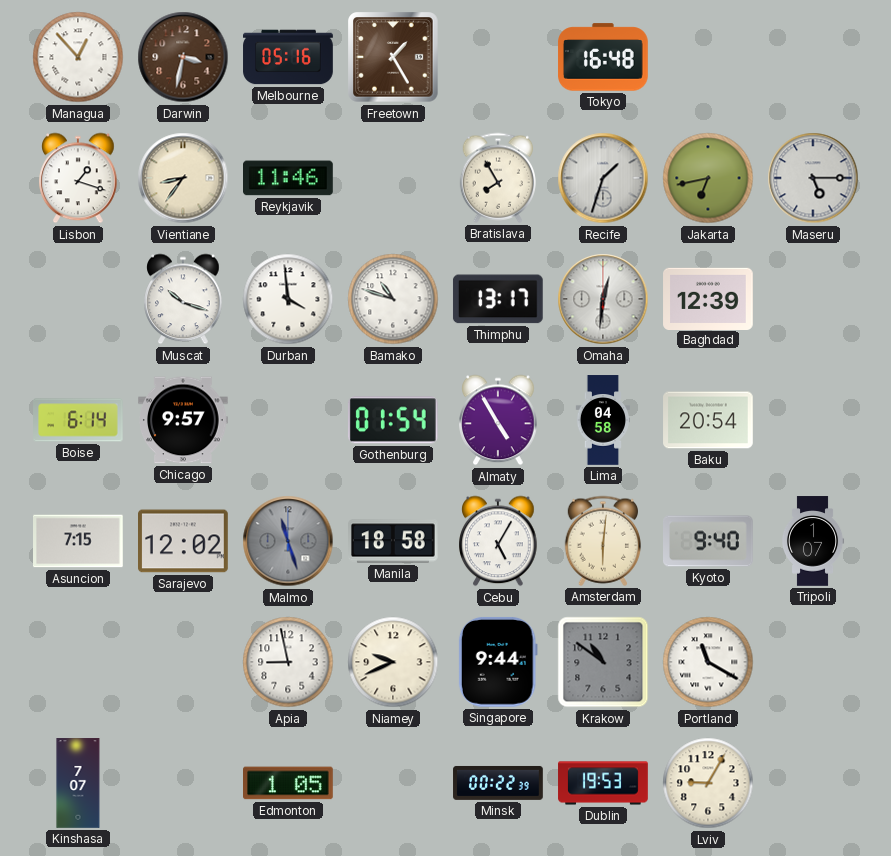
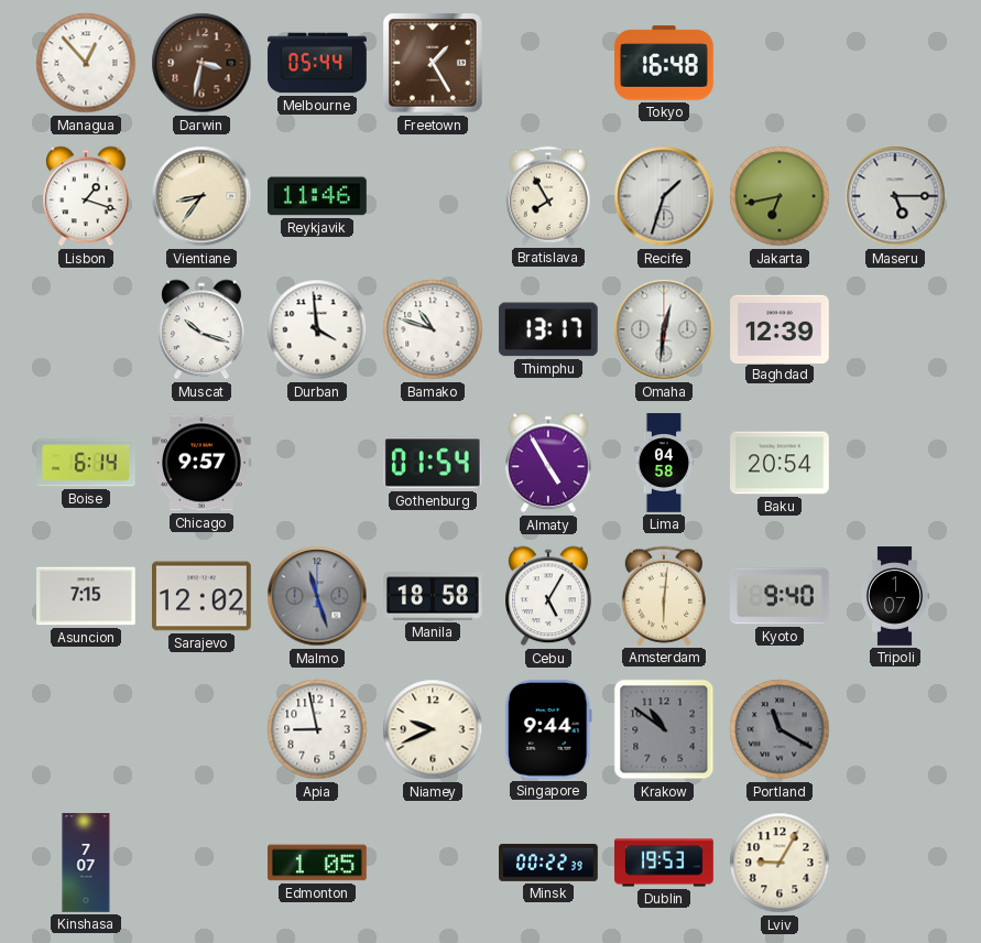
Melbourne: 05:16 -> 05:44 (317, 63)
Portland dial: white -> grey (780, 729)
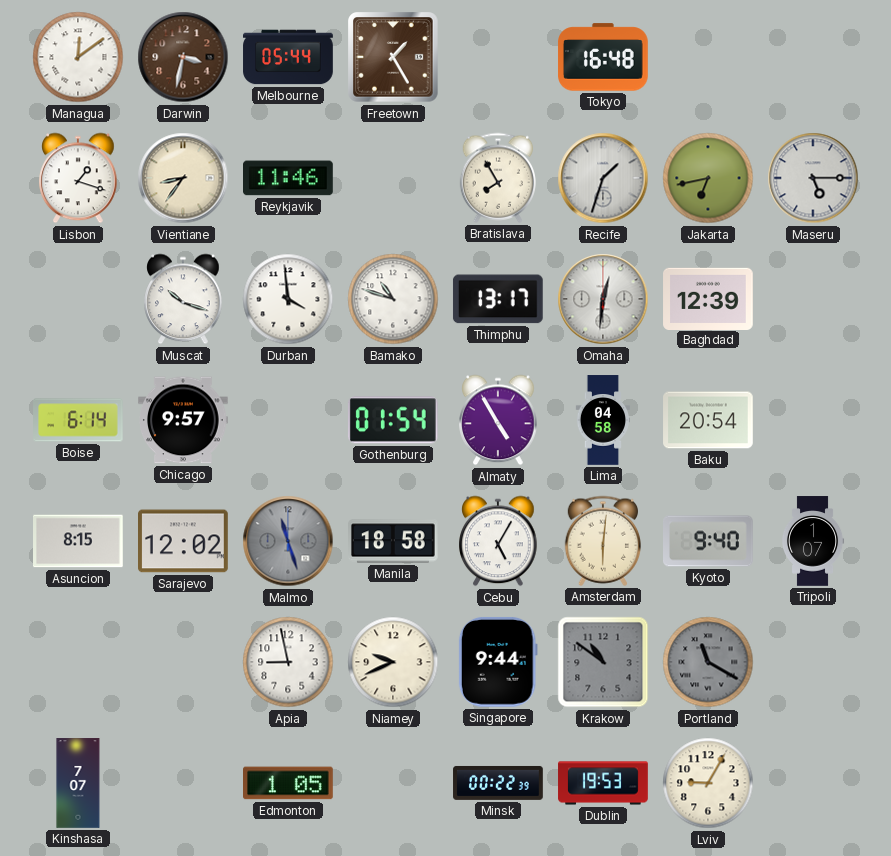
Managua: 12:53 -> 12:09 (78, 57)
Asuncion: 7:15 -> 8:15 (78, 541)
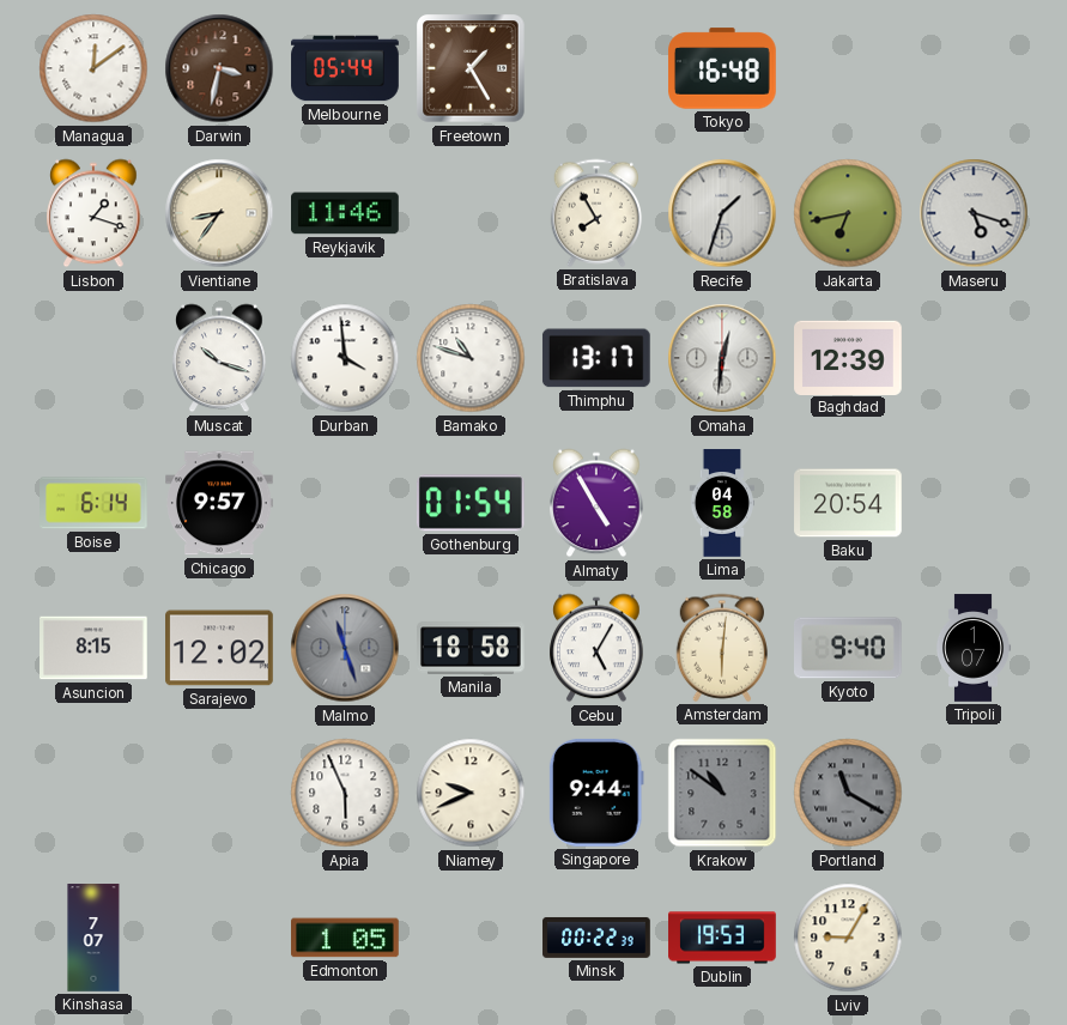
Maseru: 5:15 -> 5:18 (974, 213)
Apia: 8:58 -> 5:56 (345, 793)
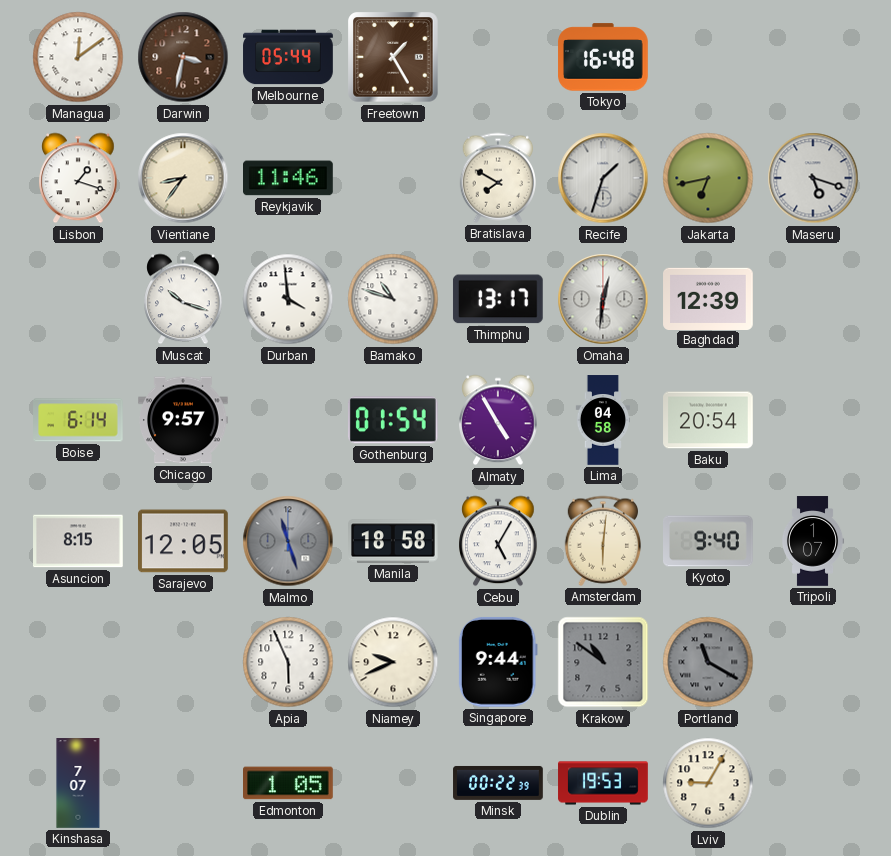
Bratislava: 7:55 -> 7:50 (497, 178)
Sarajevo: 12:02 -> 12:05 (184, 541)
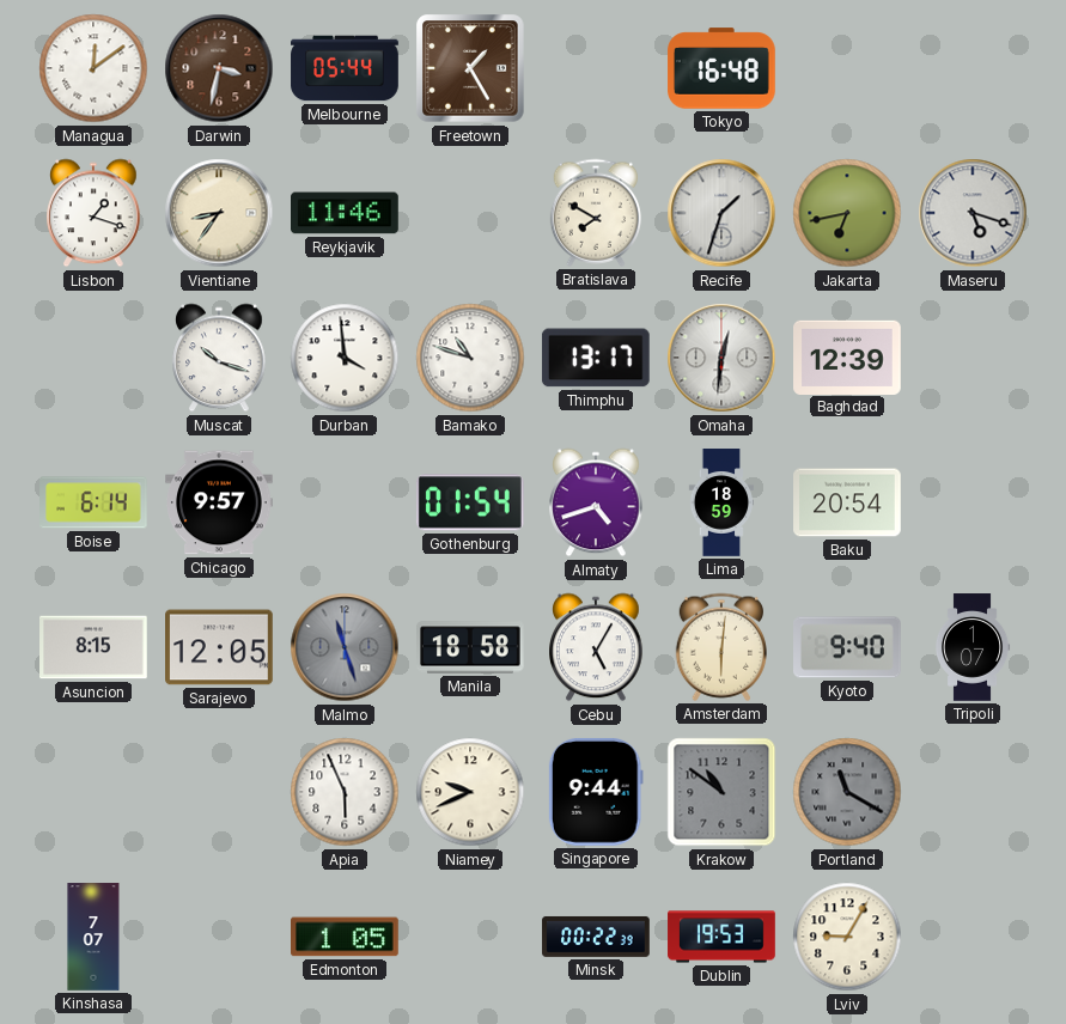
Almaty: 4:55 -> 4:42 (596, 502)
Lima: 04:58 -> 18:59 (720, 502)
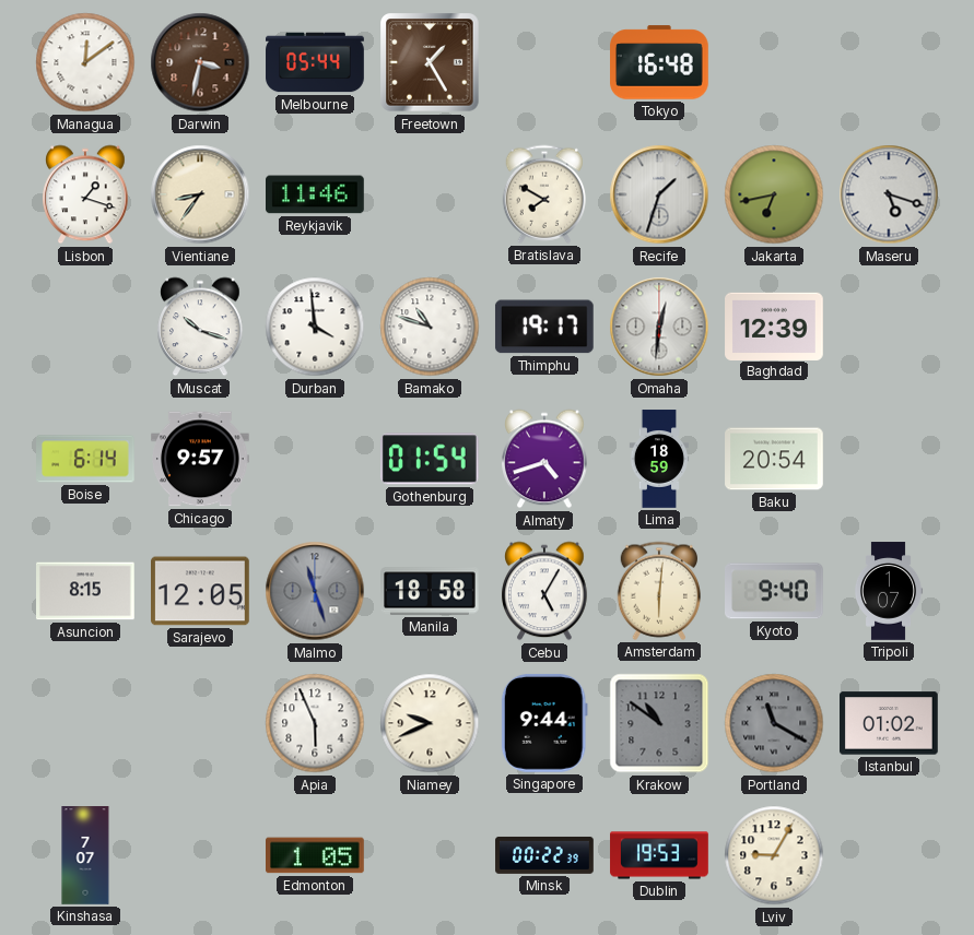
Thimphu: 13:17 -> 19:17 (544, 327)
Istanbul: none -> 01:02 (890, 723)
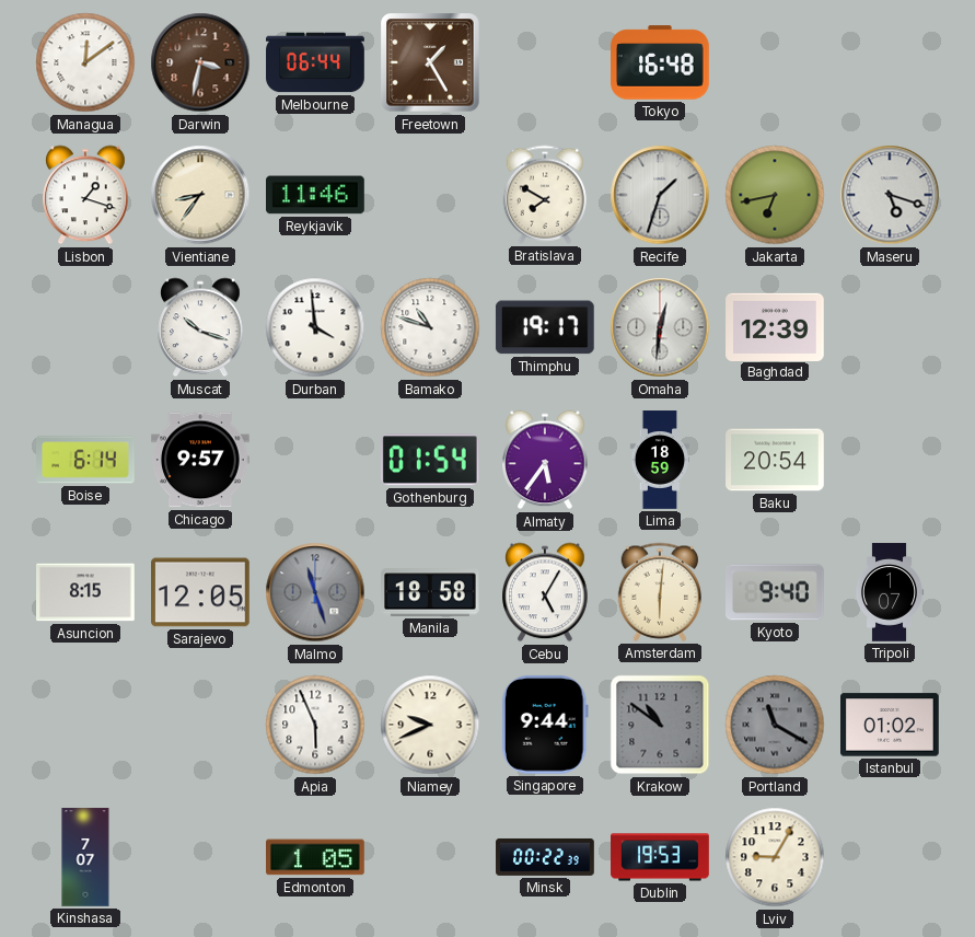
Melbourne: 05:44 -> 06:44 (315, 62)
Almaty: 4:42 -> 5:36 (545, 460)
